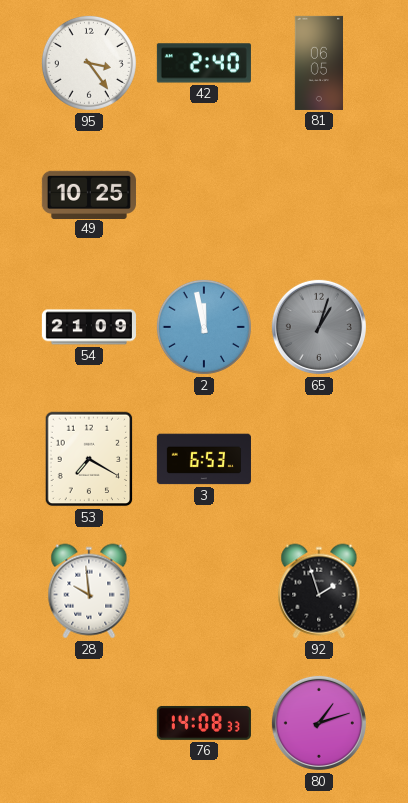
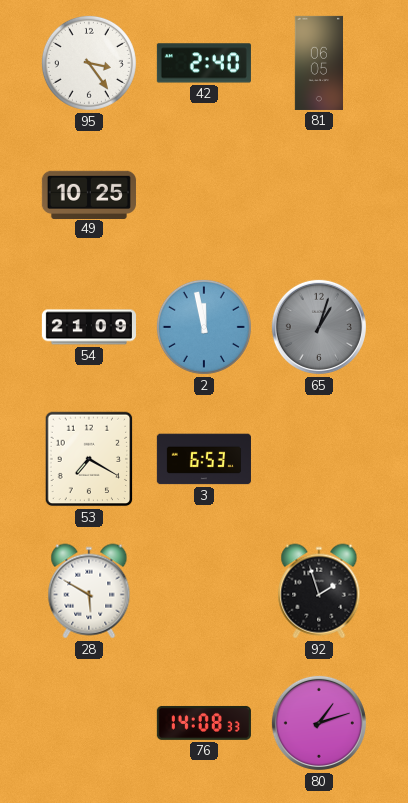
28: 9:59 -> 5:50 (89, 591)
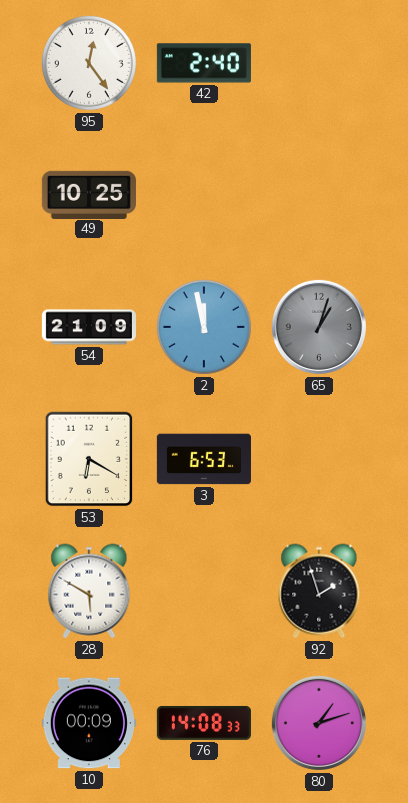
95: 3:24 -> 12:24 (89, 63)
81: 06:05 -> none (318, 63)
53: 7:20 -> 6:20 (89, 459)
10: none -> 00:09 (89, 723)
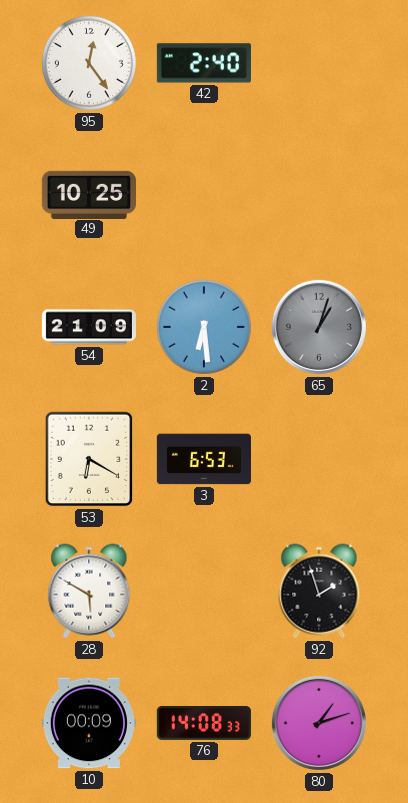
2: 11:58 -> 6:29 (204, 327)
